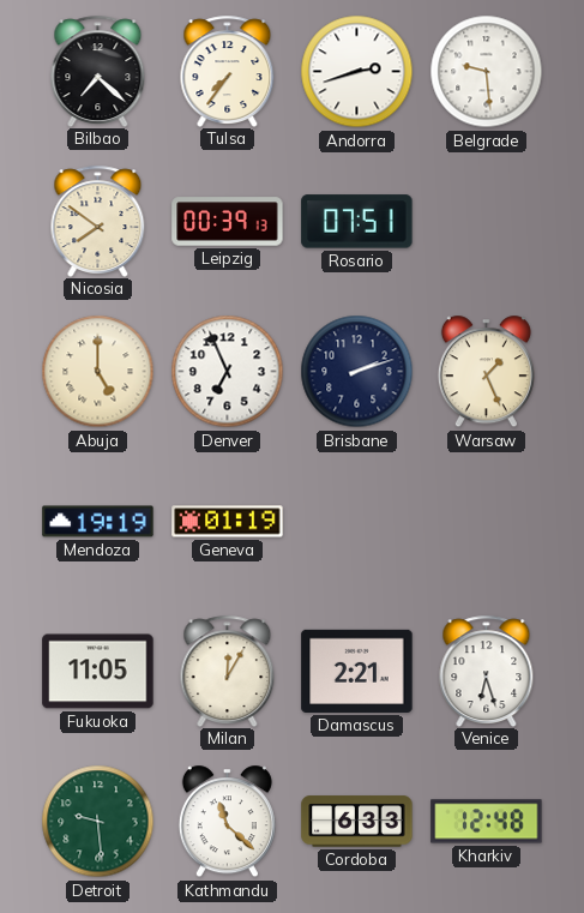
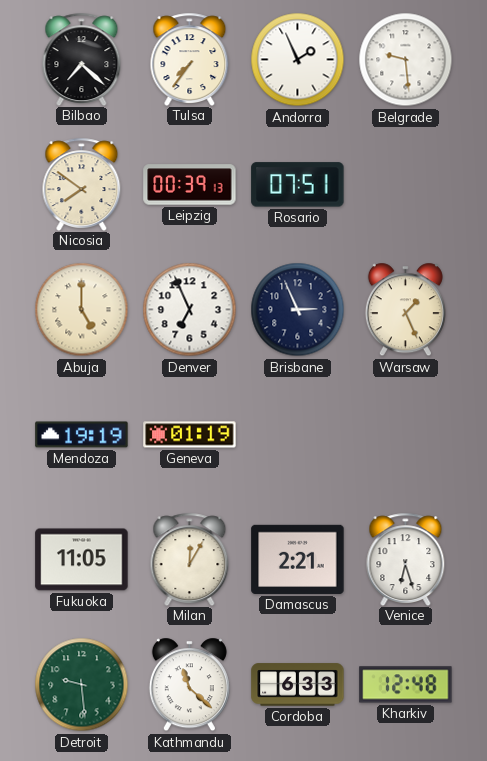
Andorra: 2:42 -> 1:56 (298, 60)
Brisbane: 2:12 -> 2:56 (298, 310)
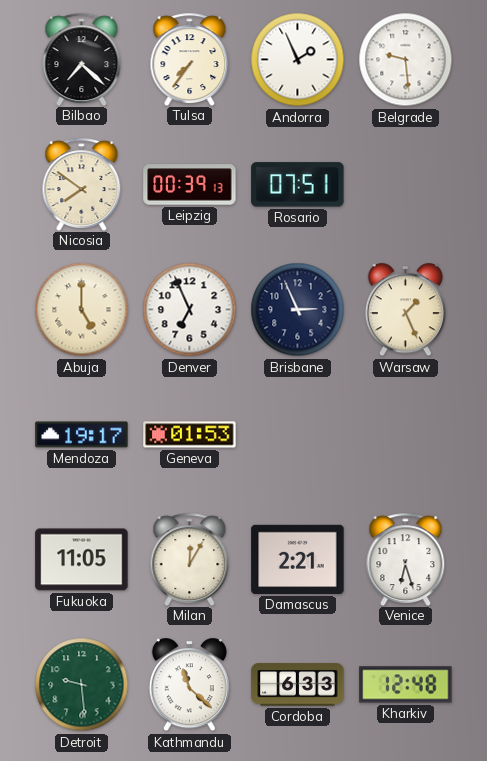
Mendoza: 19:19 -> 19:17 (82, 435)
Geneva: 01:19 -> 01:53 (190, 435)
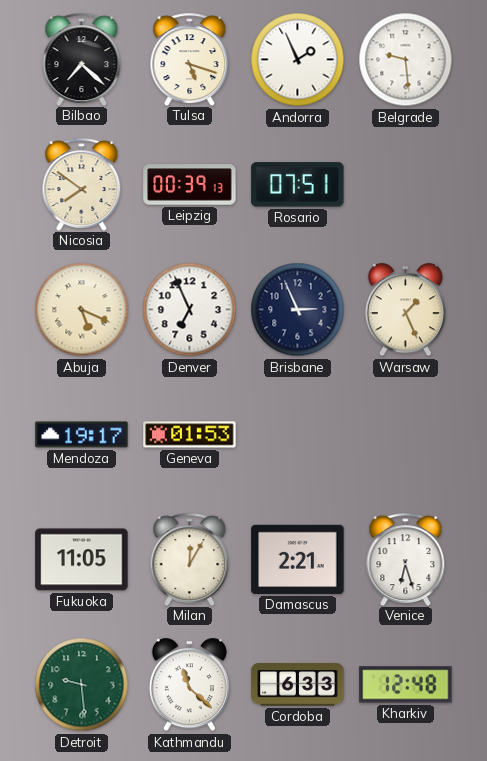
Tulsa: 7:36 -> 5:18 (190, 59)
Abuja: 5:00 -> 5:19 (82, 310)
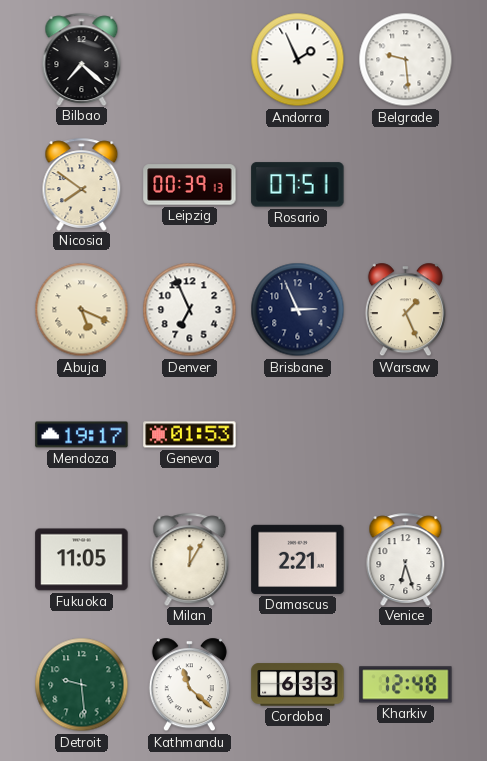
Tulsa: 5:18 -> none (190, 59)
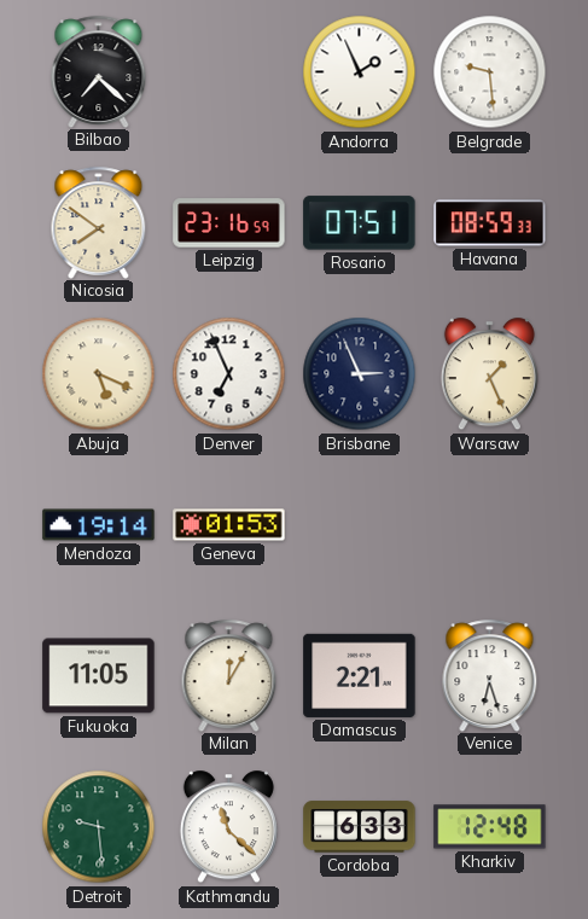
Leipzig: 00:39 -> 23:16 (229, 223)
Havana: none -> 08:59 (490, 223)
Mendoza: 19:17 -> 19:14 (99, 525)
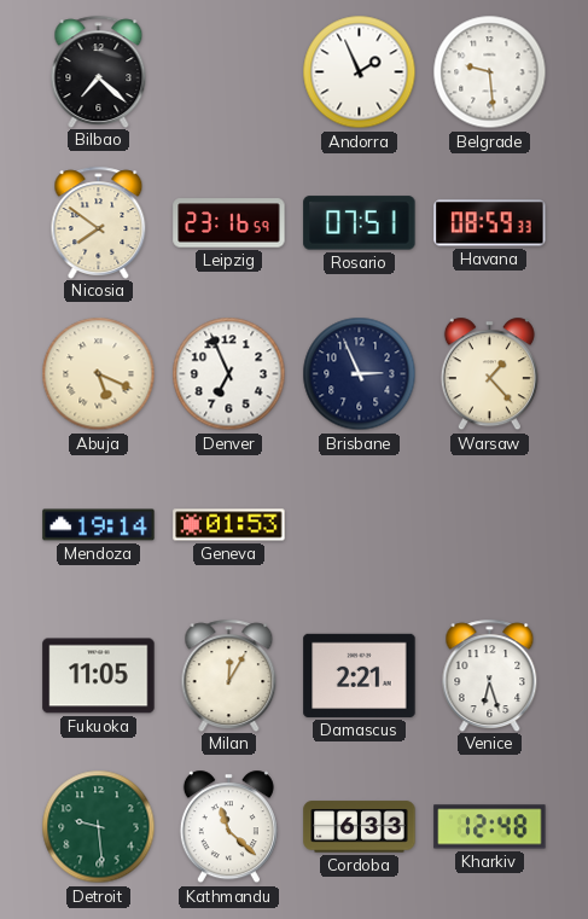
Warsaw: 1:26 -> 1:23 (489, 374)
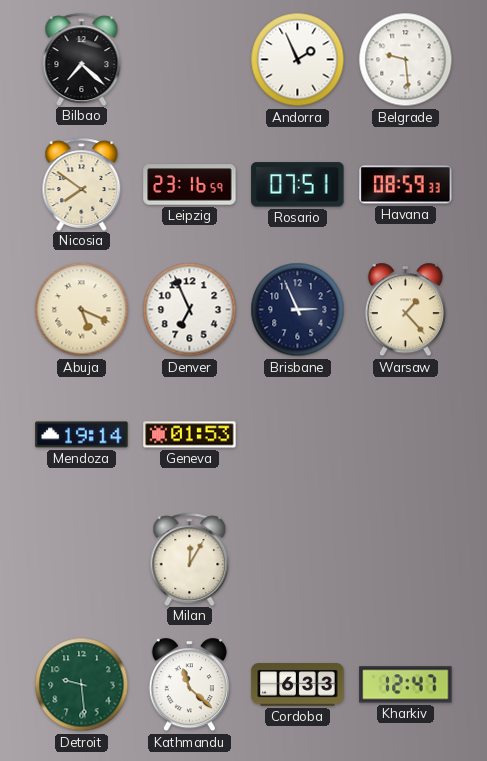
Fukuoka: 11:05 -> none (99, 676)
Damascus: 2:21 -> none (360, 675)
Venice: 6:27 -> none (490, 675)
Kharkiv: 12:48 -> 12:47 (406, 685)
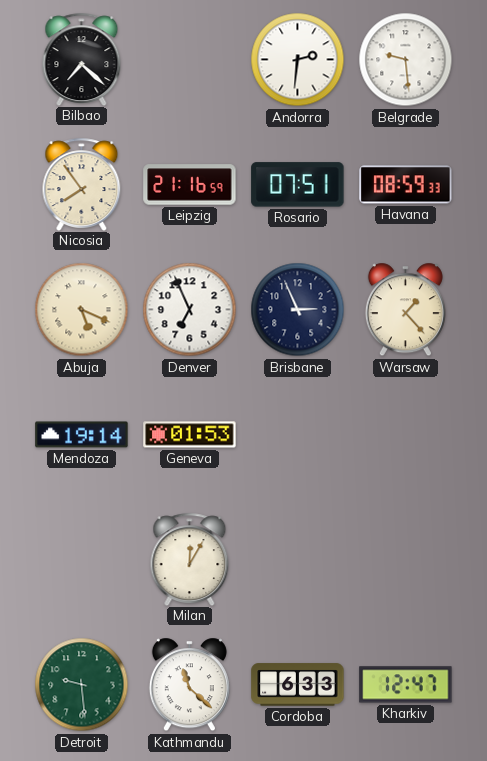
Andorra: 1:56 -> 2:31 (298, 60)
Nicosia: 7:51 -> 7:54 (82, 184)
Leipzig: 23:16 -> 21:16 (190, 185)
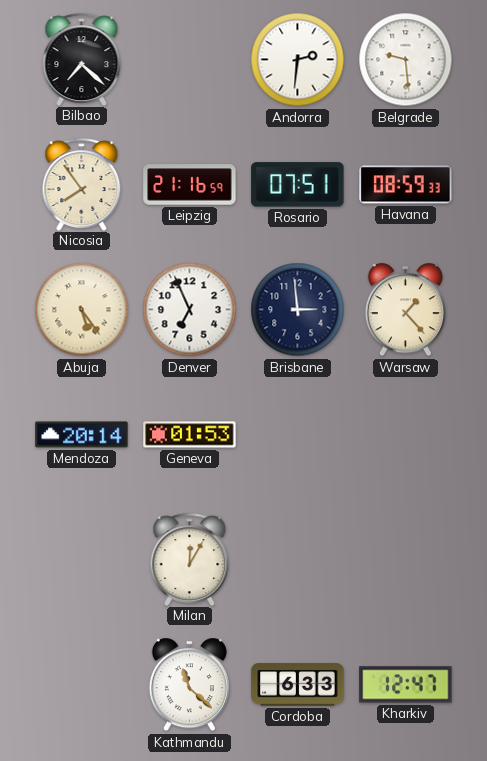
Abuja: 5:19 -> 5:24 (82, 310)
Brisbane: 2:56 -> 2:59 (298, 310)
Mendoza: 19:14 -> 20:14 (82, 435)
Detroit: 9:29 -> none (82, 685)
